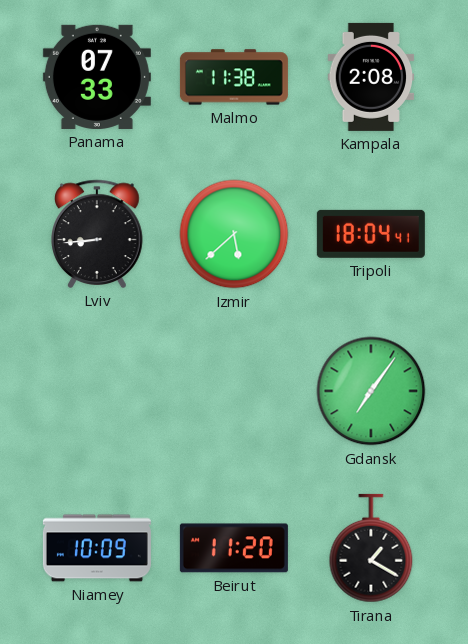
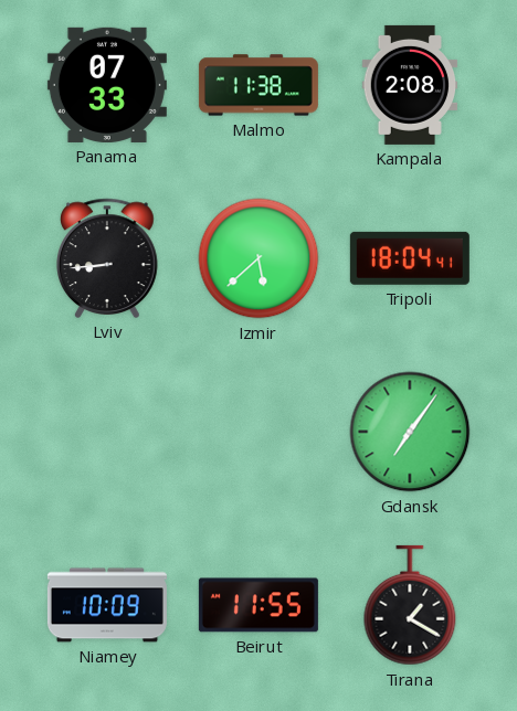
Beirut: 11:20 -> 11:55 (258, 605)
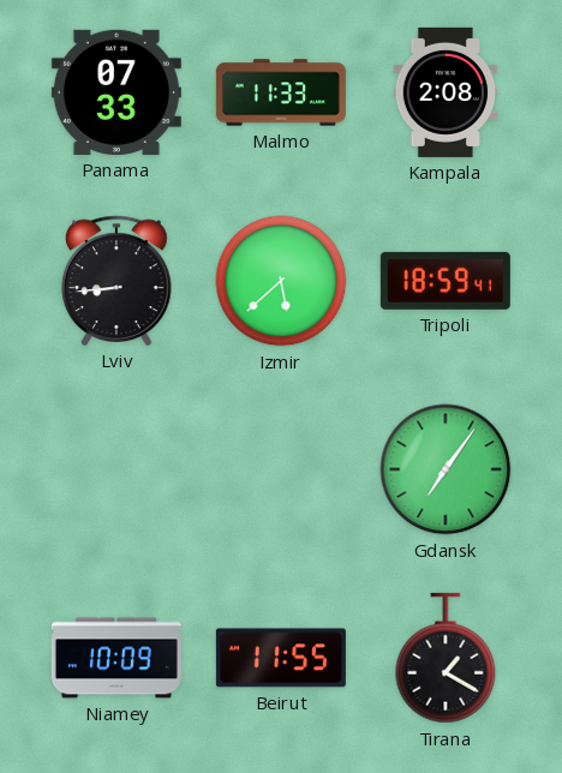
Malmo: 11:38 -> 11:33 (281, 92)
Tripoli: 18:04 -> 18:59 (446, 281)
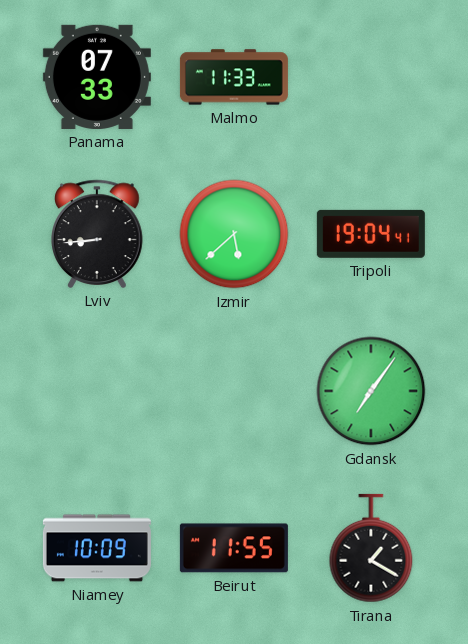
Kampala: 2:08 -> none (446, 92)
Tripoli: 18:59 -> 19:04 (371, 234)
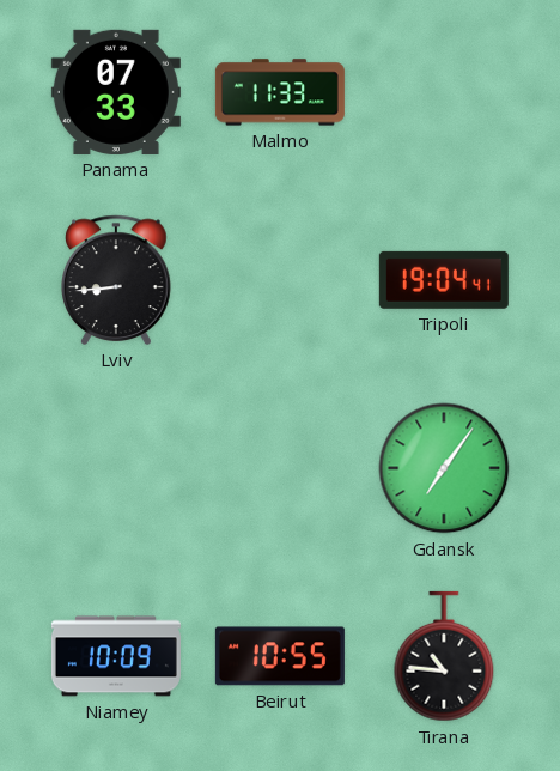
Izmir: 5:38 -> none (234, 234)
Beirut: 11:55 -> 10:55 (280, 656)
Tirana: 1:20 -> 10:46 (444, 656)
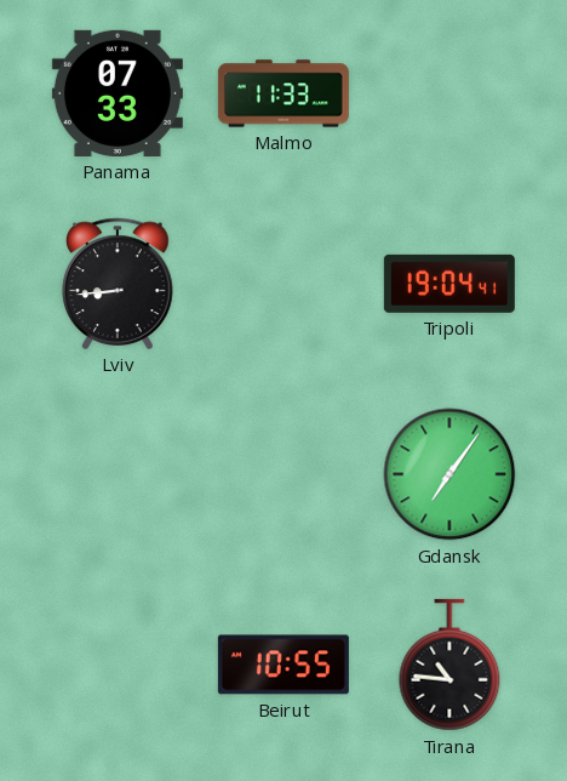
Niamey: 10:09 -> none (116, 656)
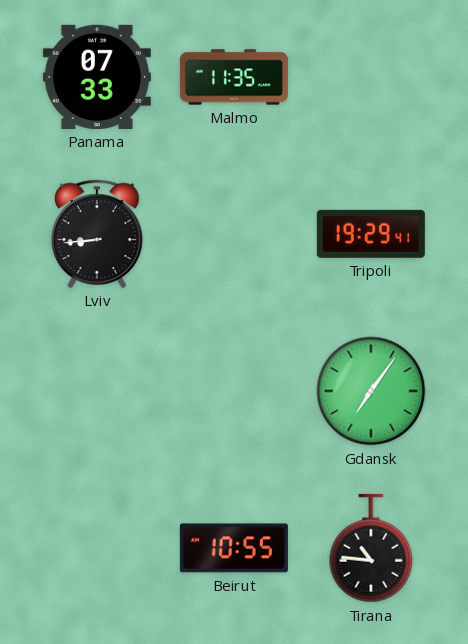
Malmo: 11:33 -> 11:35 (234, 77)
Tripoli: 19:04 -> 19:29 (371, 234)
